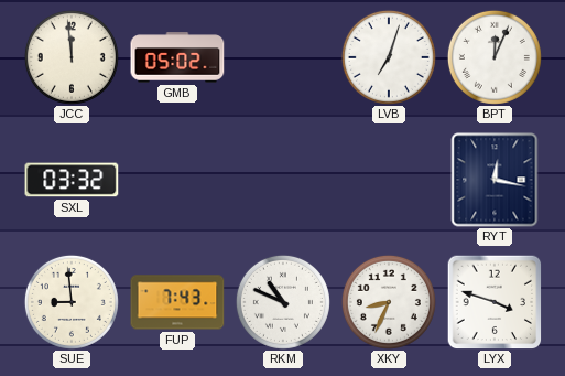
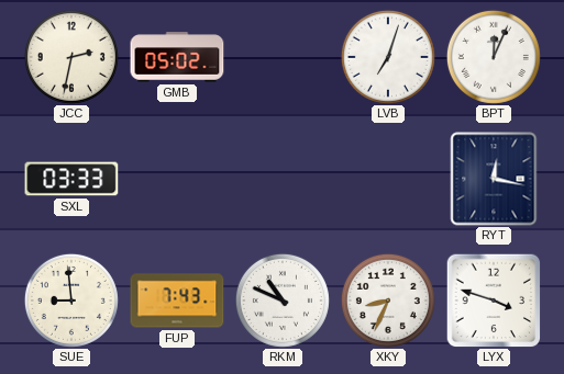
JCC: 11:59 -> 2:32 (71, 57)
SXL: 03:32 -> 03:33 (71, 179)
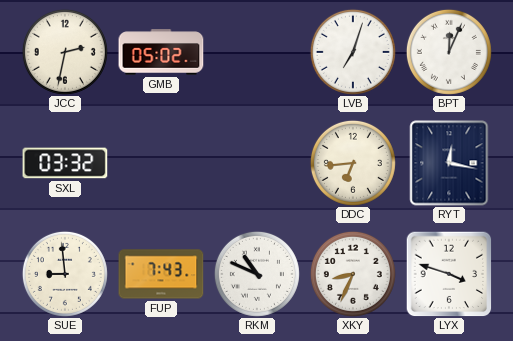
SXL: 03:33 -> 03:32 (65, 163)
DDC: none -> 6:44 (353, 163)
